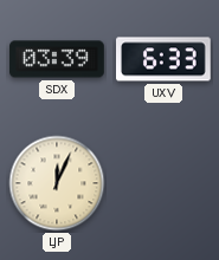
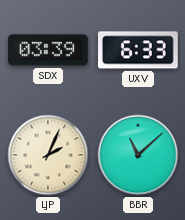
LJP: 12:04 -> 2:04 (48, 155)
BBR: none -> 11:08 (138, 155)
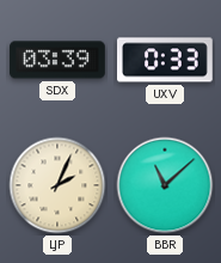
UXV: 6:33 -> 0:33 (166, 60)
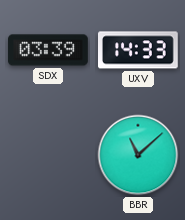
UXV: 0:33 -> 14:33 (139, 50)
LJP: 2:04 -> none (57, 185)
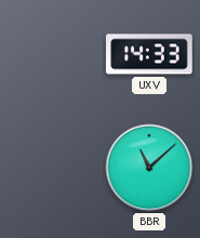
SDX: 03:39 -> none (48, 50)
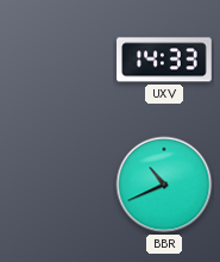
BBR: 11:08 -> 10:41 (164, 185)
